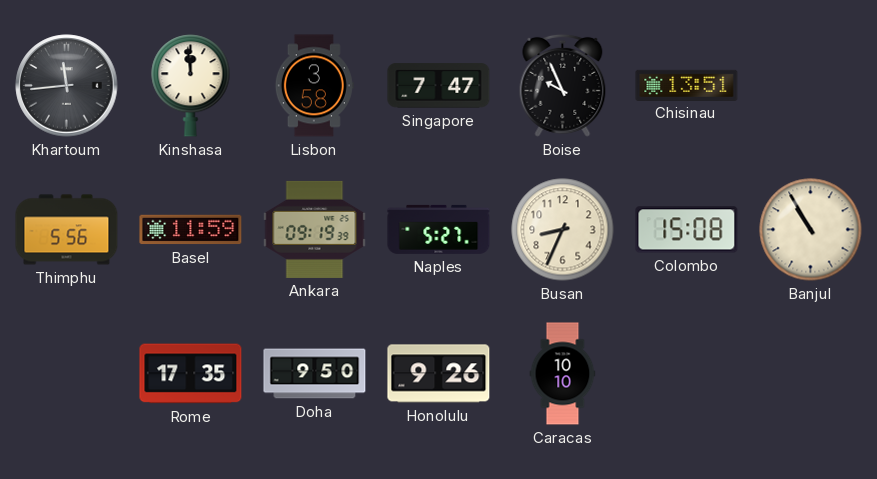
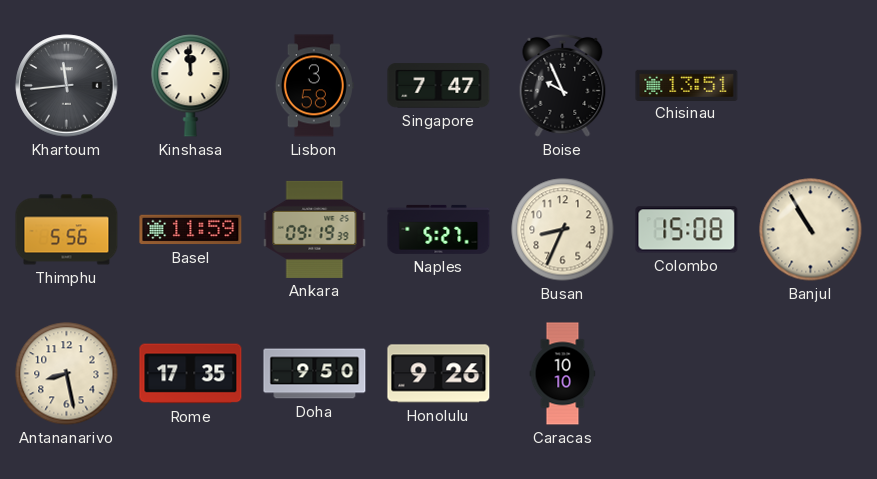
Antananarivo: none -> 8:28 (67, 374)
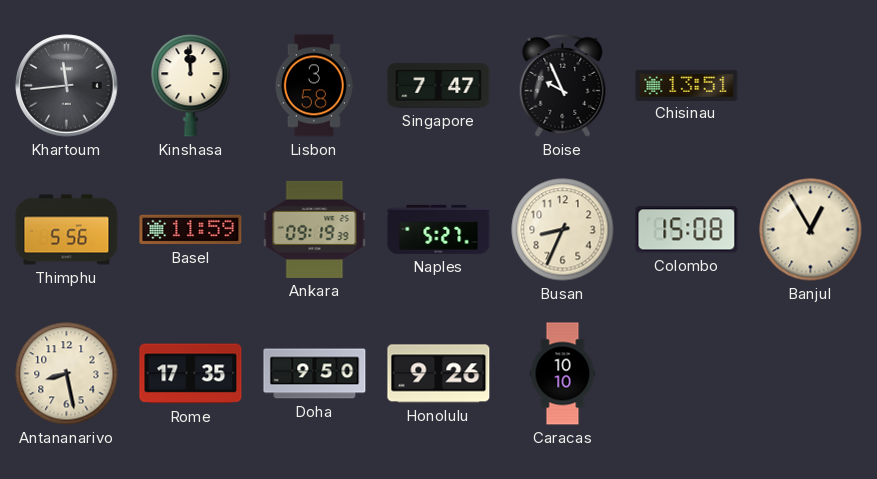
Banjul: 10:55 -> 12:55 (811, 230)
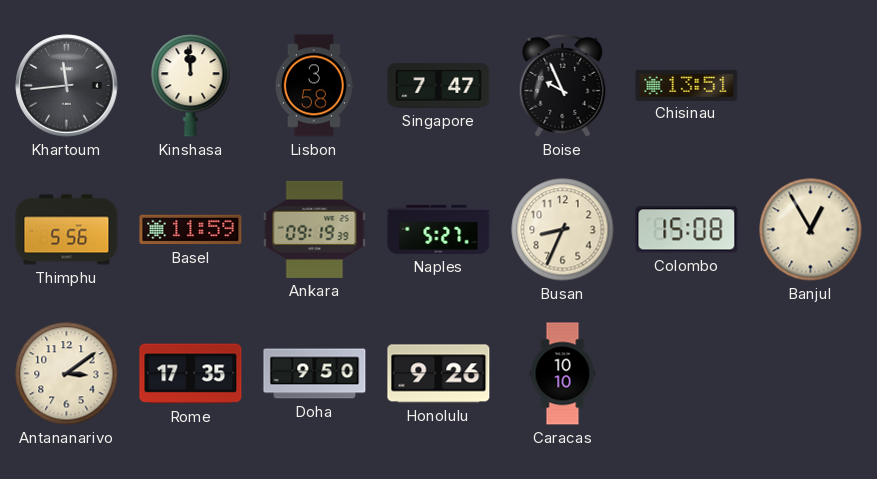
Antananarivo: 8:28 -> 3:09 (67, 374)
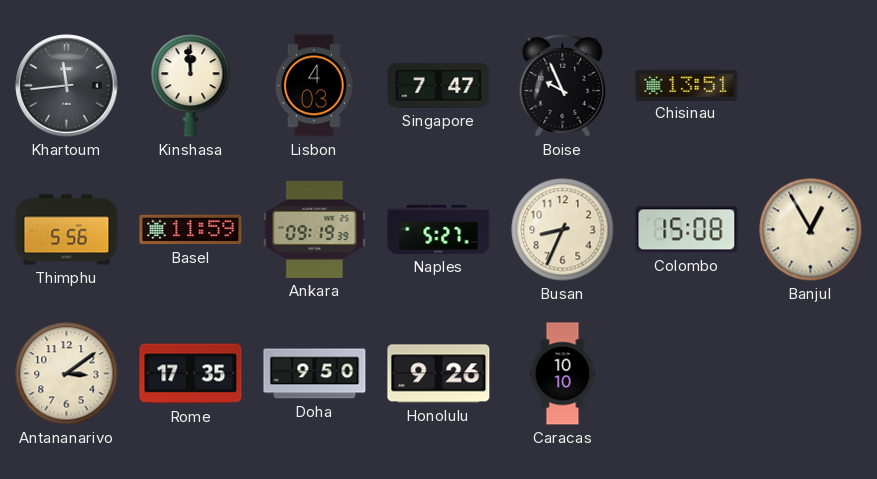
Lisbon: 3:58 -> 4:03 (314, 86)
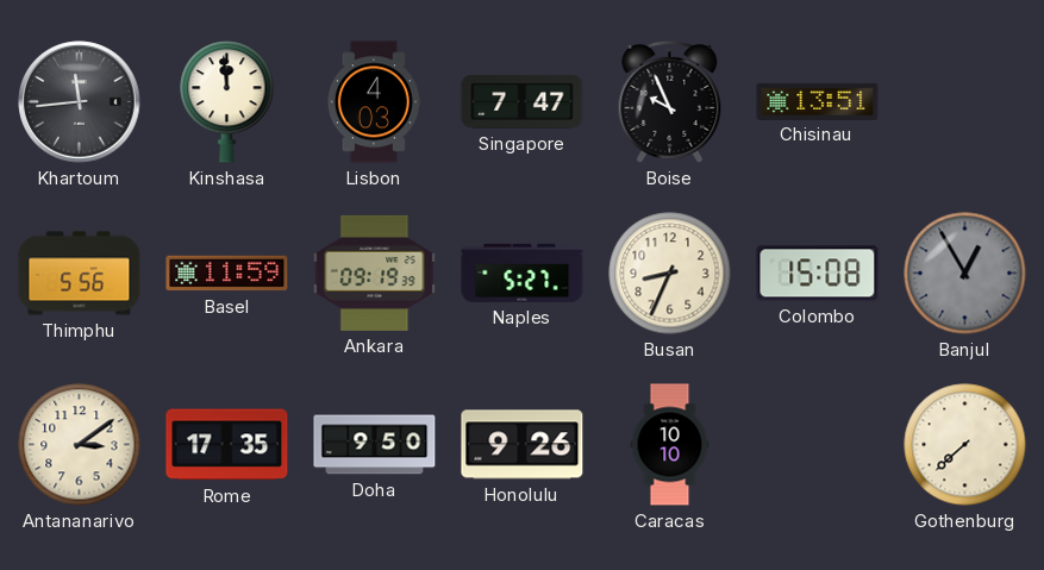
Banjul dial: cream -> grey (965, 274)
Gothenburg: none -> 7:38 (965, 445)
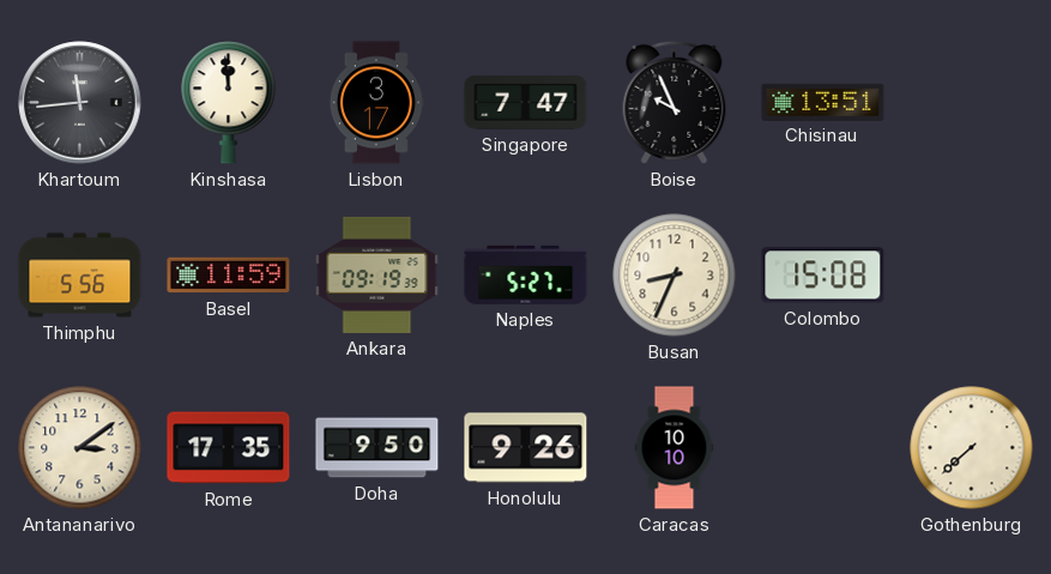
Lisbon: 4:03 -> 3:17 (376, 103)
Banjul: 12:55 -> none (965, 274)
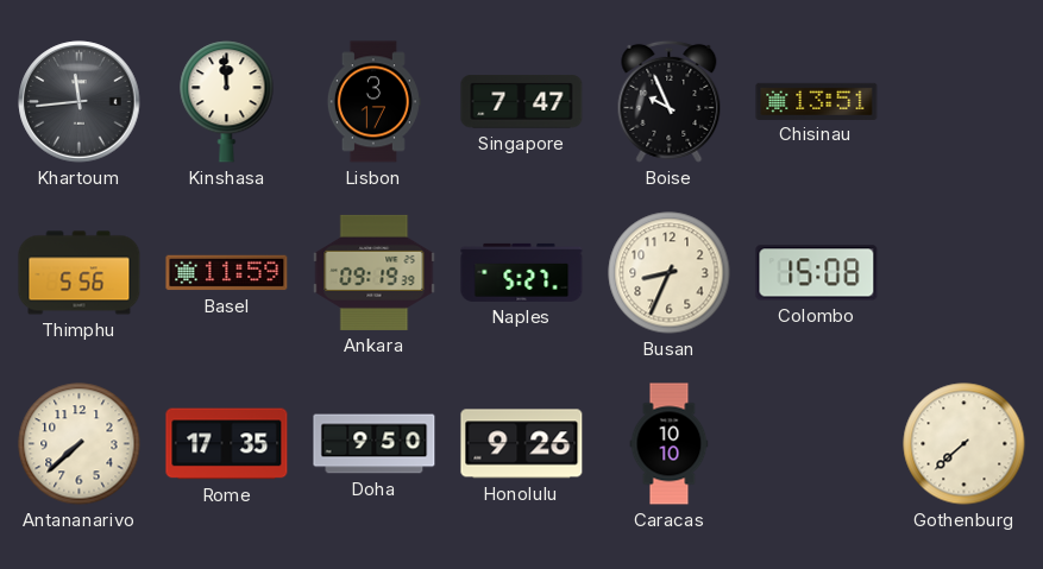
Antananarivo: 3:09 -> 7:38 (80, 444)
